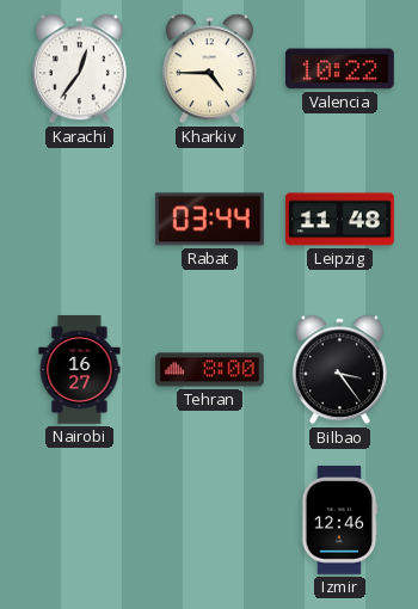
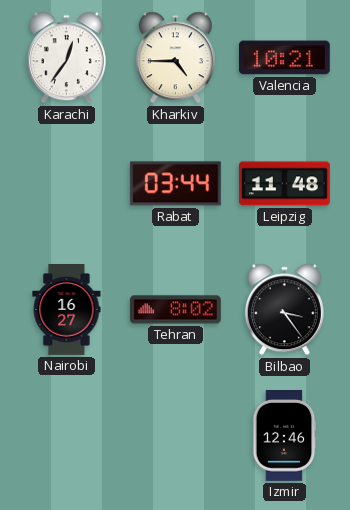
Valencia: 10:22 -> 10:21 (285, 58)
Tehran: 8:00 -> 8:02 (176, 310)
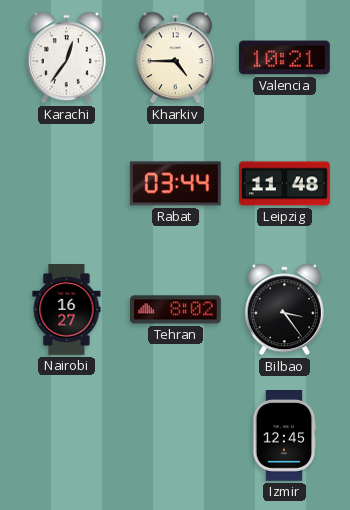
Izmir: 12:46 -> 12:45 (284, 436)
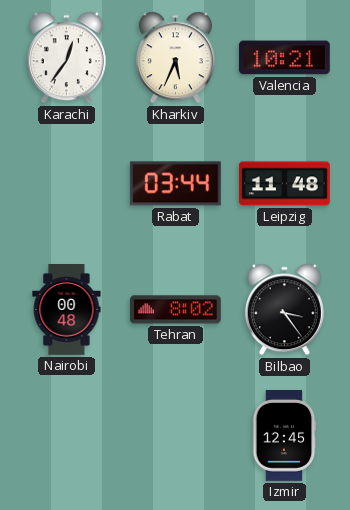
Kharkiv: 4:45 -> 5:34 (175, 58)
Nairobi: 16:27 -> 00:48 (67, 310)
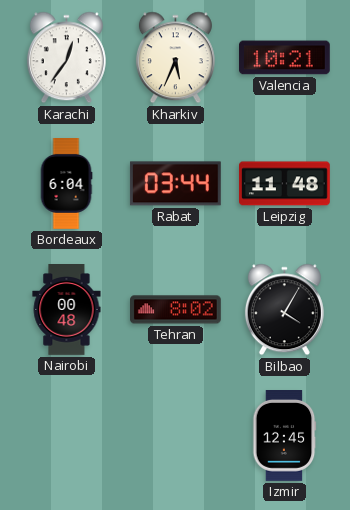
Bordeaux: none -> 6:04 (66, 184)
Bilbao: 3:24 -> 4:05 (284, 310)
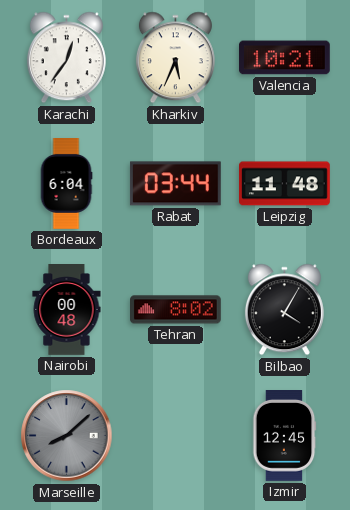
Marseille: none -> 8:08 (67, 436)
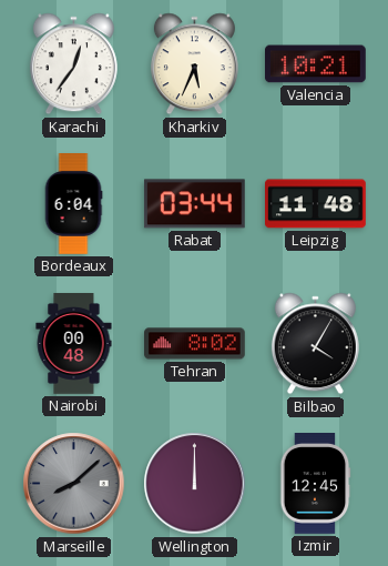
Wellington: none -> 12:00 (195, 484)
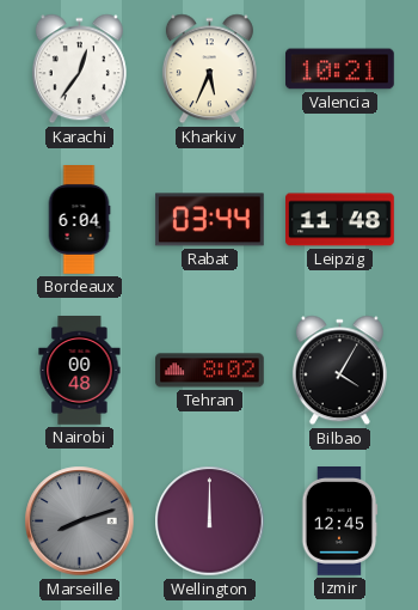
Marseille: 8:08 -> 8:12 (80, 521)
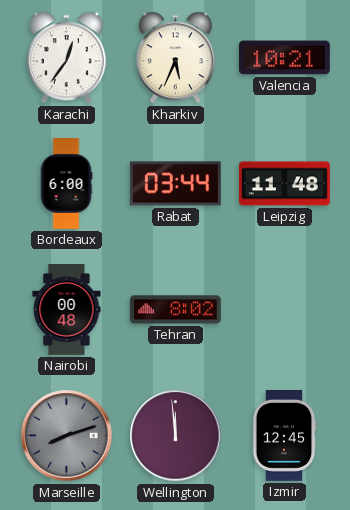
Bordeaux: 6:04 -> 6:00 (66, 184)
Bilbao: 4:05 -> none (339, 371)
Wellington: 12:00 -> 11:59 (176, 436)
